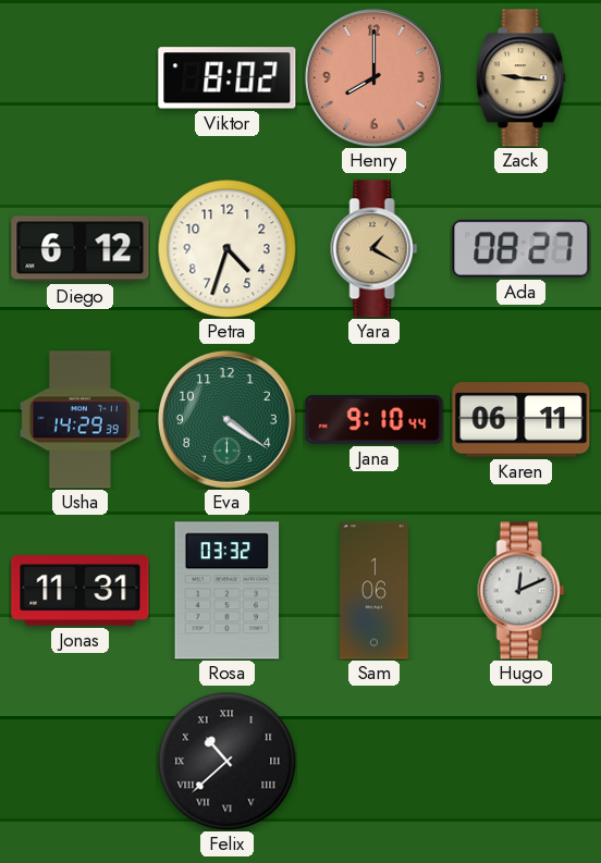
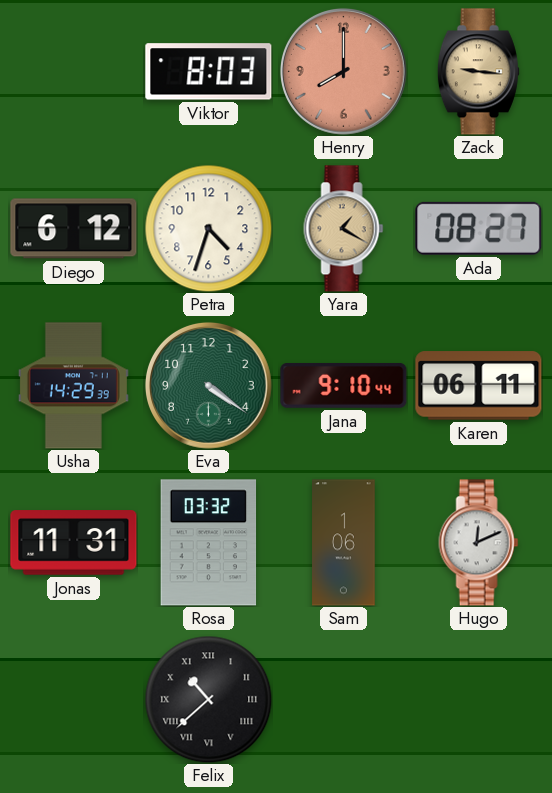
Viktor: 8:02 -> 8:03 (209, 72)
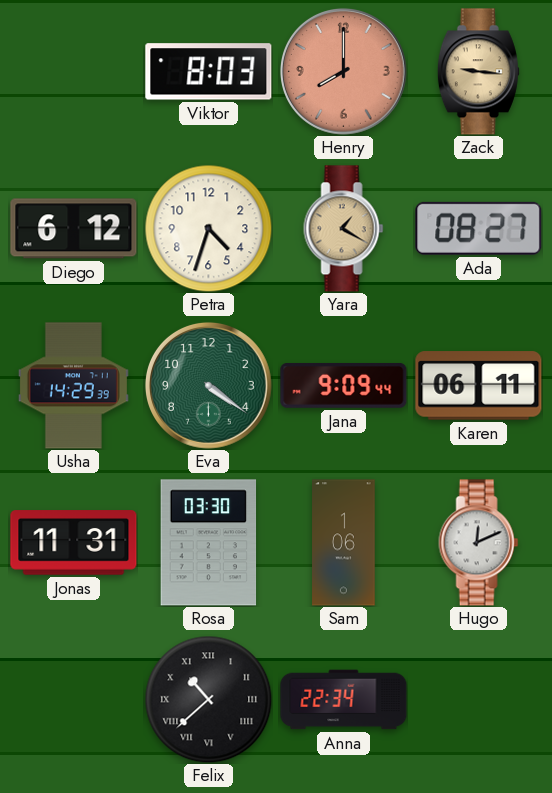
Jana: 9:10 -> 9:09 (344, 386)
Rosa: 03:32 -> 03:30 (209, 543)
Anna: none -> 22:34 (344, 700)
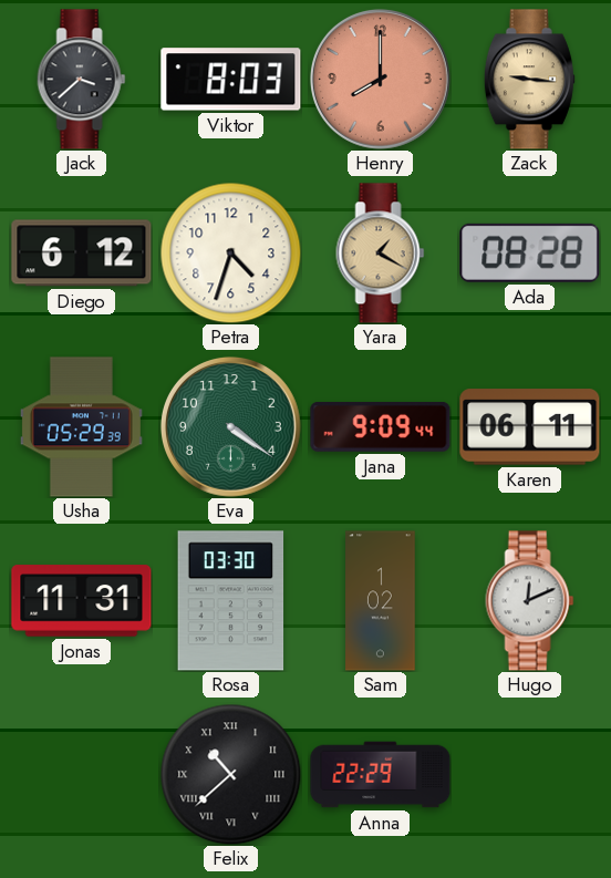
Jack: none -> 3:38 (82, 80)
Ada: 08:27 -> 08:28 (530, 252)
Usha: 14:29 -> 05:29 (81, 427)
Sam: 1:06 -> 1:02 (381, 601)
Anna: 22:34 -> 22:29 (381, 775)
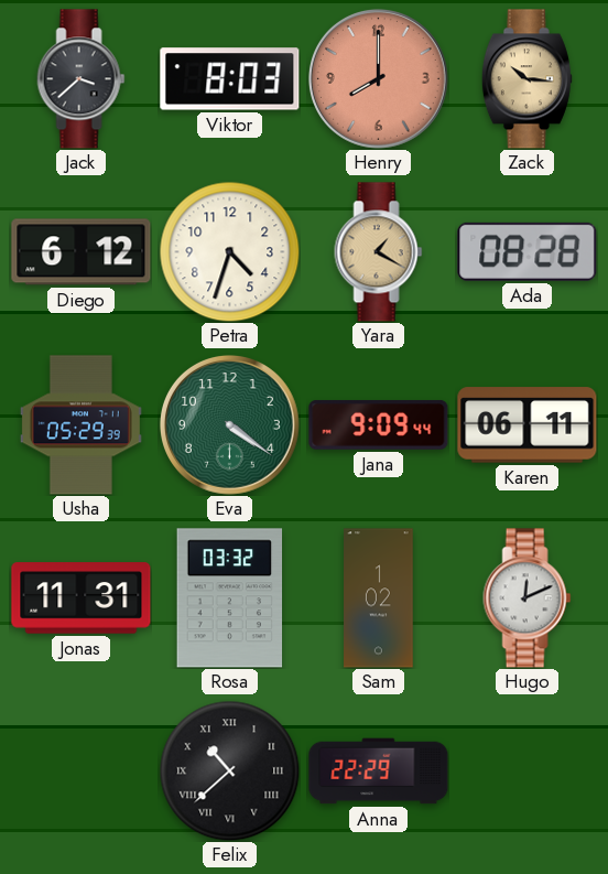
Zack: 9:16 -> 10:16 (526, 79)
Rosa: 03:30 -> 03:32 (230, 598)
